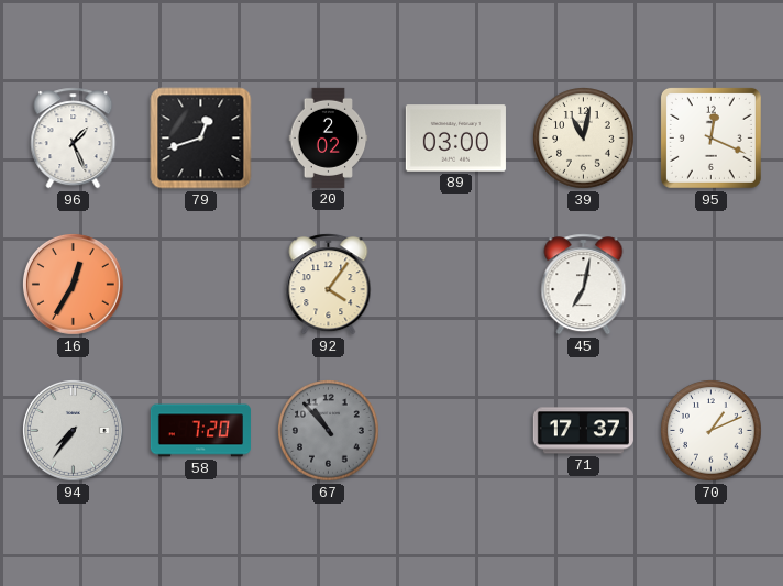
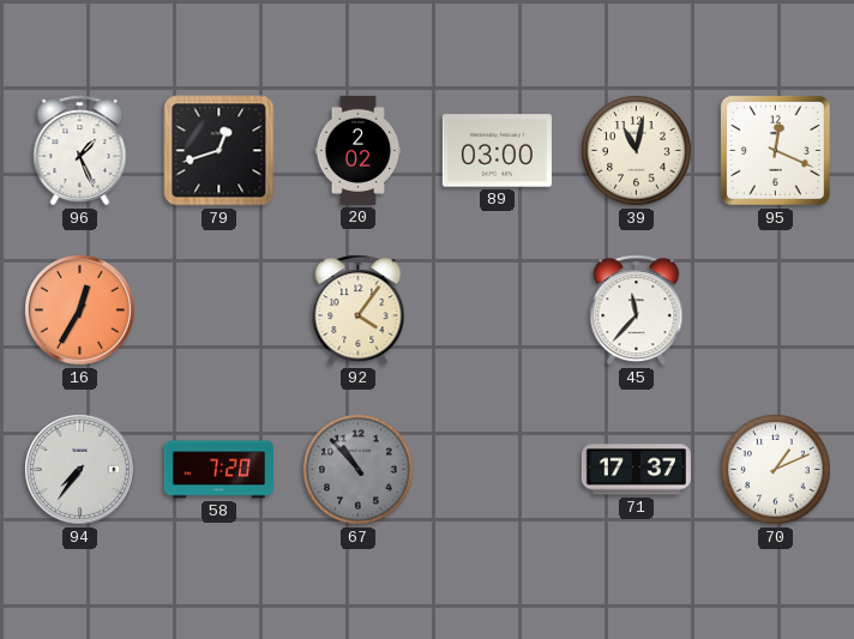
45: 7:02 -> 11:37 (637, 311)
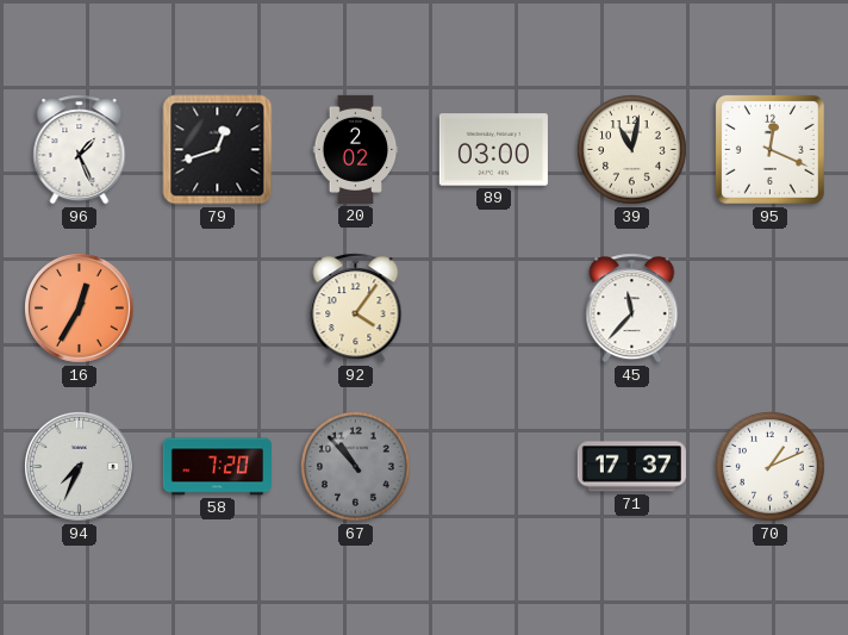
94: 7:36 -> 7:34 (80, 467)
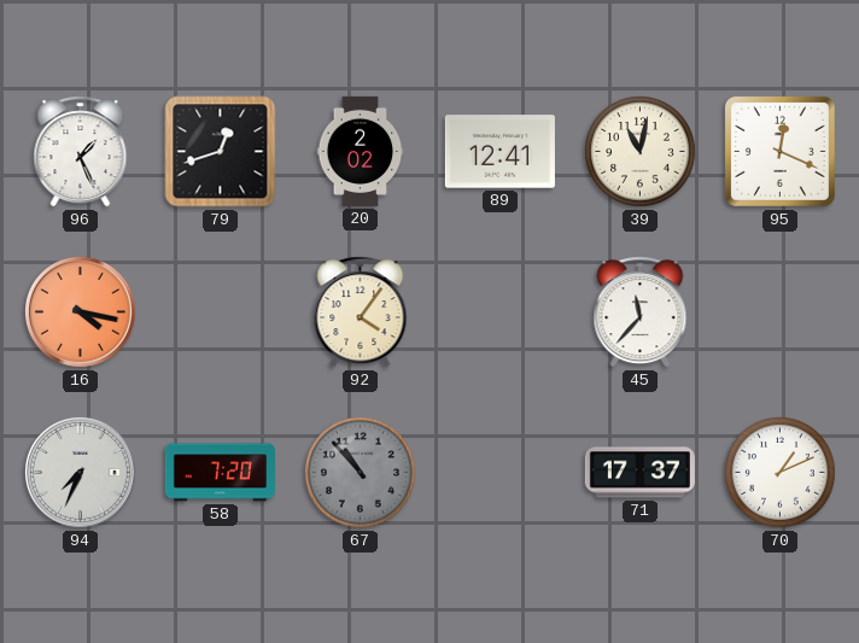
89: 03:00 -> 12:41 (499, 152)
16: 12:35 -> 4:17 (81, 312)
